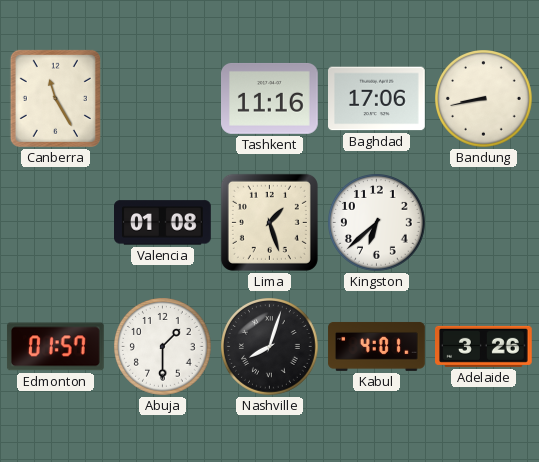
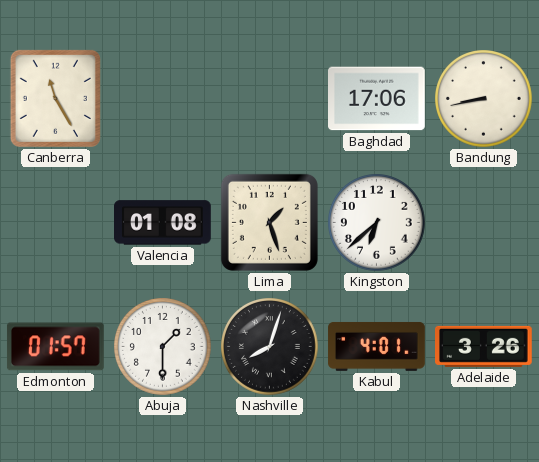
Tashkent: 11:16 -> none (270, 98)
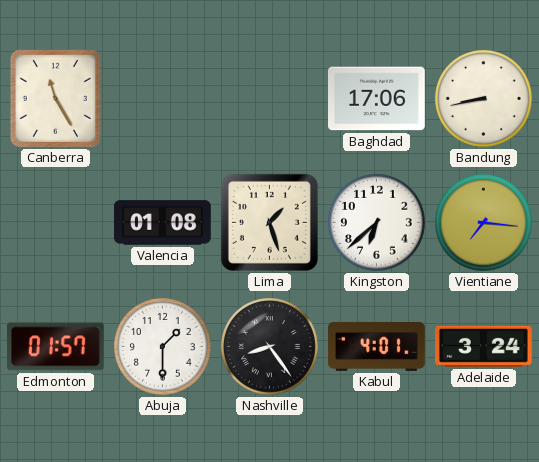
Vientiane: none -> 7:16 (484, 223)
Nashville: 8:03 -> 8:24 (270, 347)
Adelaide: 3:26 -> 3:24 (484, 346)
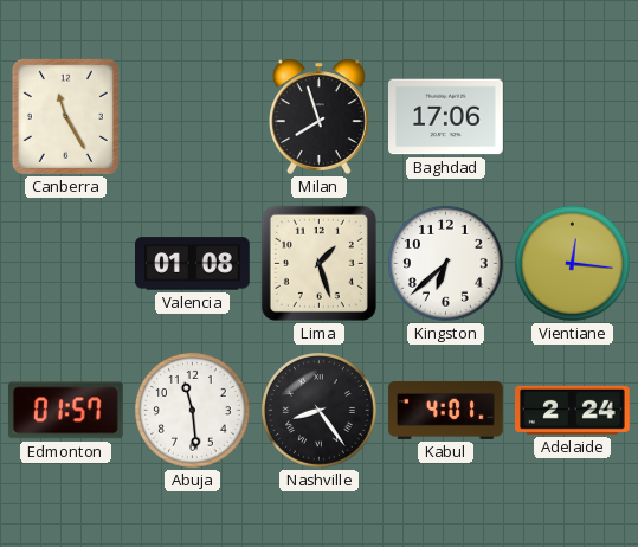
Milan: none -> 7:57 (318, 116)
Bandung: 8:43 -> none (484, 99)
Vientiane: 7:16 -> 12:16 (573, 264)
Abuja: 1:30 -> 11:29 (193, 411)
Adelaide: 3:24 -> 2:24 (573, 410)
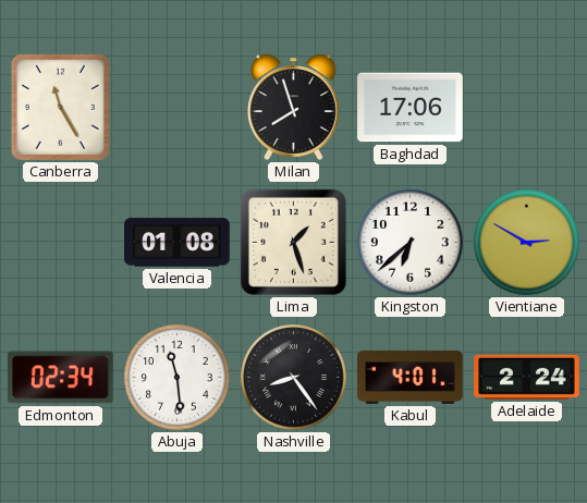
Vientiane: 12:16 -> 2:50 (527, 243)
Edmonton: 01:57 -> 02:34 (60, 378)
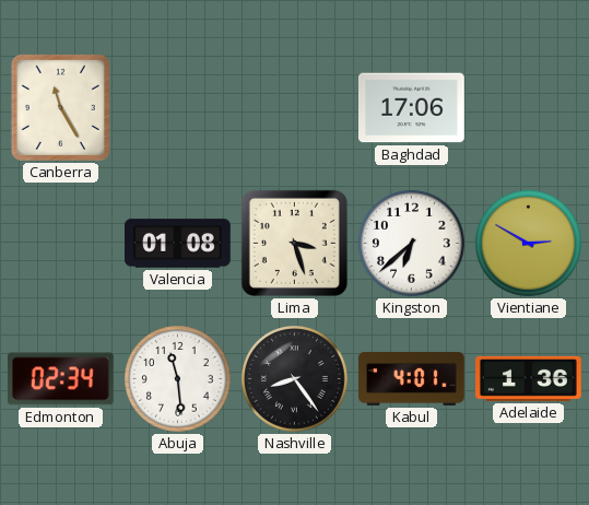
Milan: 7:57 -> none (293, 107)
Lima: 1:27 -> 3:27 (294, 243)
Adelaide: 2:24 -> 1:36 (529, 378)
